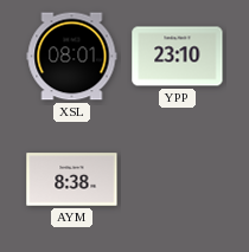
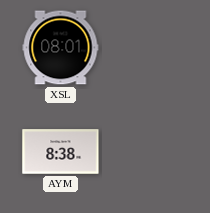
YPP: 23:10 -> none (178, 57)
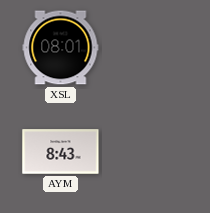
AYM: 8:38 -> 8:43 (61, 152)
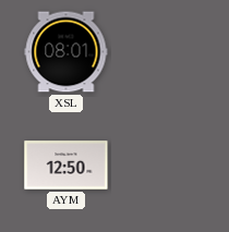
AYM: 8:43 -> 12:50 (67, 166)
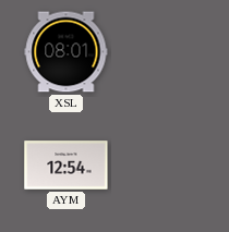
AYM: 12:50 -> 12:54 (67, 166)
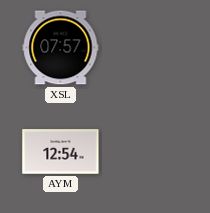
XSL: 08:01 -> 07:57 (61, 48)
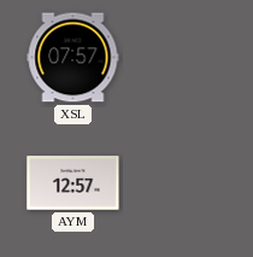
AYM: 12:54 -> 12:57 (73, 183)
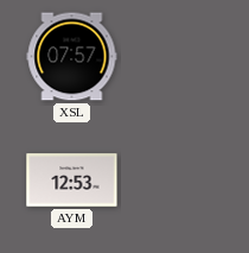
AYM: 12:57 -> 12:53 (72, 181)
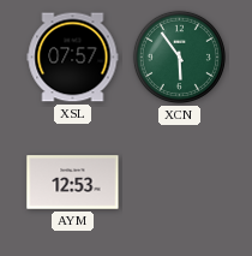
XCN: none -> 5:54 (179, 56)
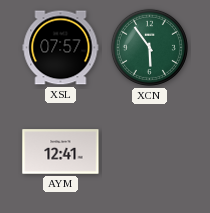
AYM: 12:53 -> 12:41 (61, 152)
